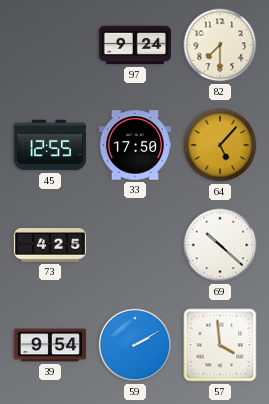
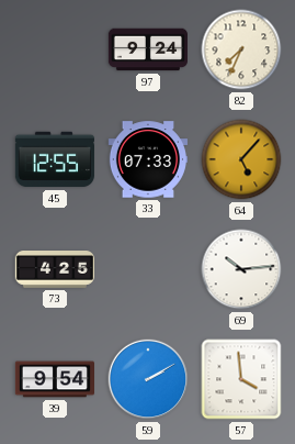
82: 7:30 -> 7:34 (241, 49)
33: 17:50 -> 07:33 (147, 159)
69: 10:22 -> 10:14 (241, 269)
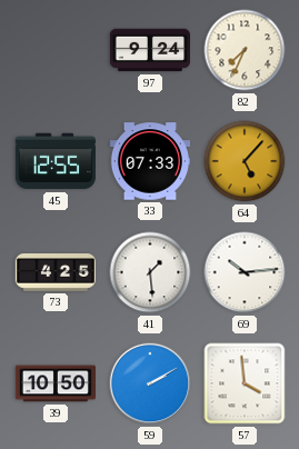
41: none -> 1:29 (150, 272)
39: 9:54 -> 10:50 (54, 383)
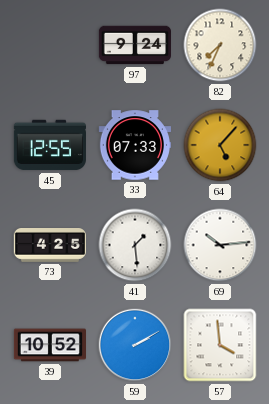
39: 10:50 -> 10:52 (49, 345)
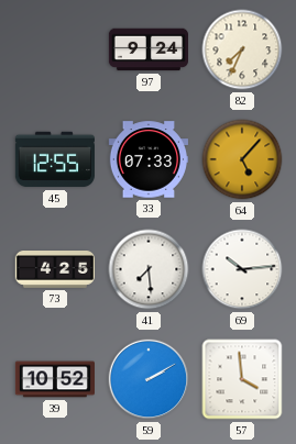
41: 1:29 -> 7:29 (149, 269)
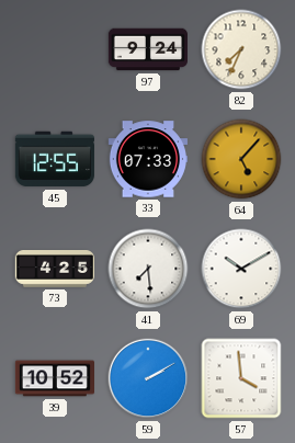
69: 10:14 -> 10:10 (241, 269)
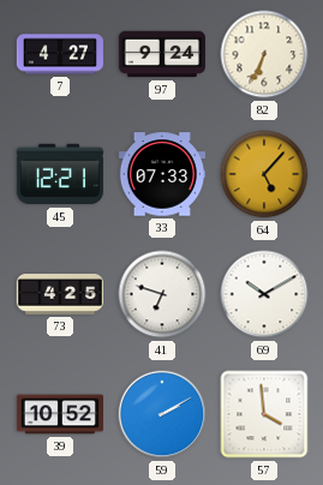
7: none -> 4:27 (60, 54)
82: 7:34 -> 6:34 (264, 54)
45: 12:55 -> 12:21 (60, 174)
41: 7:29 -> 6:48 (162, 294)
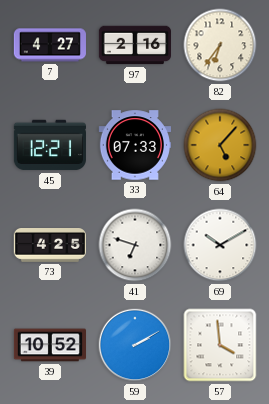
97: 9:24 -> 2:16 (134, 45)
82: 6:34 -> 6:36 (220, 45)
